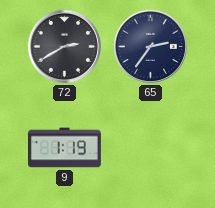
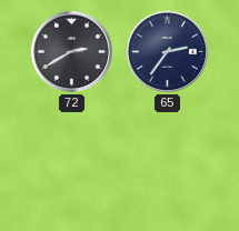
9: 1:19 -> none (64, 148)
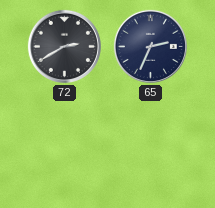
65: 2:36 -> 2:34 (150, 46)
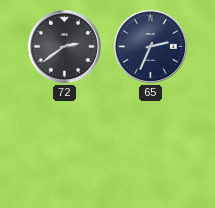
72: 2:40 -> 2:39 (64, 46)
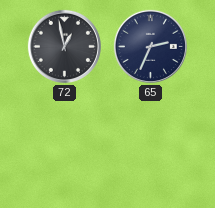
72: 2:39 -> 12:58 (64, 46)
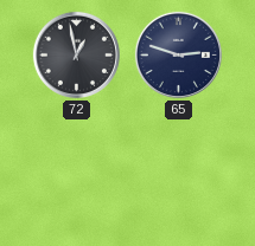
65: 2:34 -> 2:48 (178, 54)
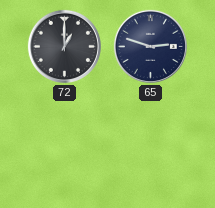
72: 12:58 -> 1:00 (64, 46)
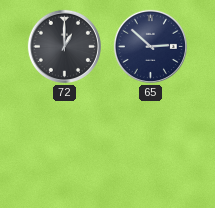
65: 2:48 -> 2:52 (150, 46)
